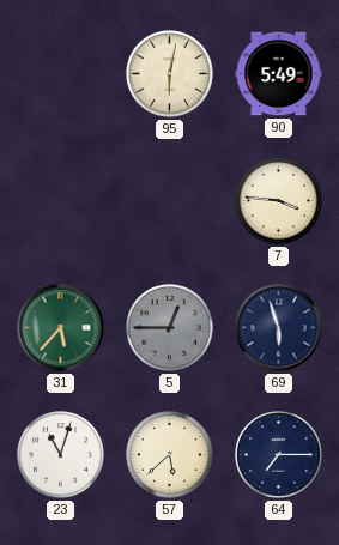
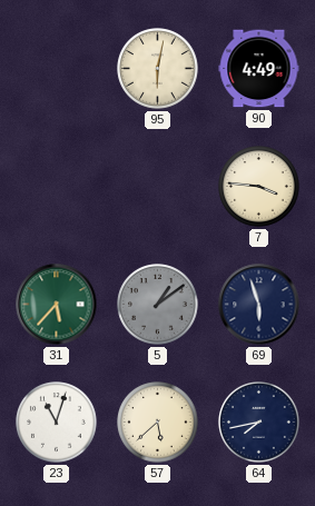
90: 5:49 -> 4:49 (259, 69)
5: 12:45 -> 1:09 (158, 305)
64: 7:15 -> 7:43 (259, 423)
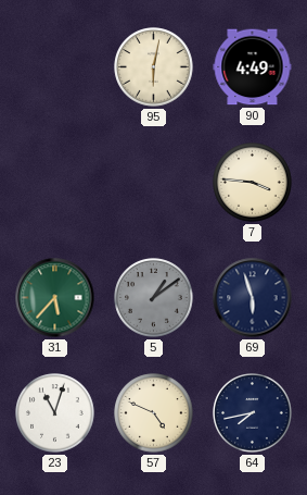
57: 5:38 -> 4:49 (154, 413)
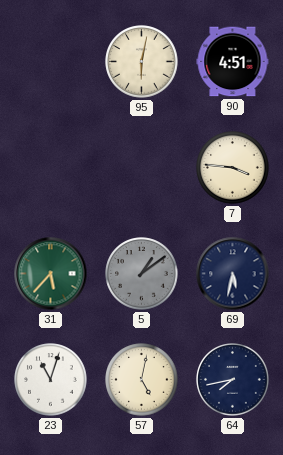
90: 4:49 -> 4:51 (233, 62)
69: 5:57 -> 5:32 (233, 274)
57: 4:49 -> 5:02 (142, 380)
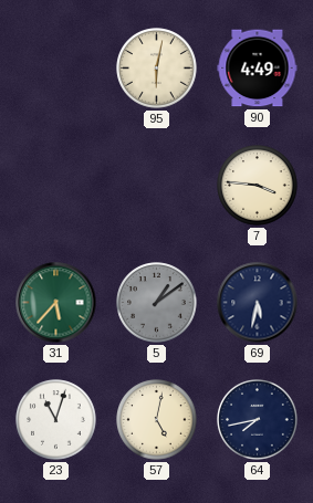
90: 4:51 -> 4:49 (258, 69)
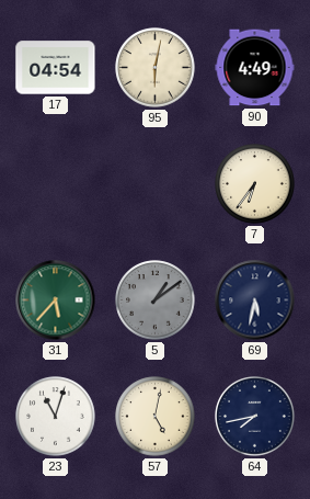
17: none -> 04:54 (56, 68)
7: 3:46 -> 6:36 (255, 184)
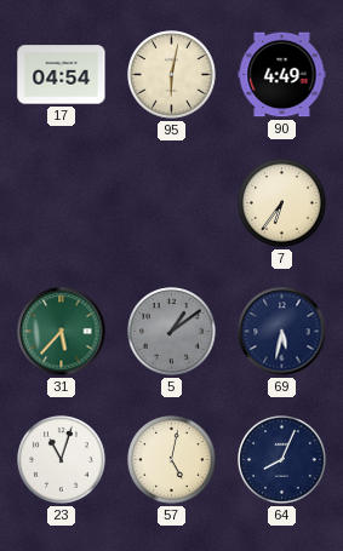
64: 7:43 -> 8:04 (282, 460)
